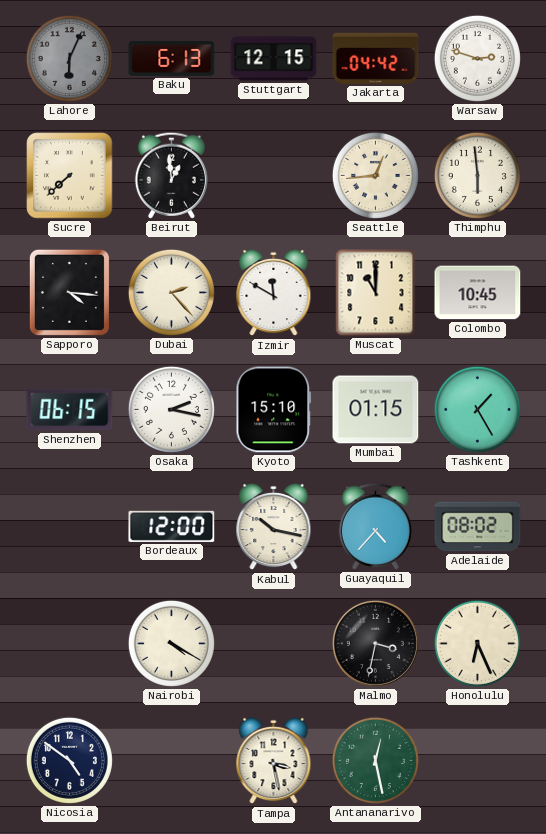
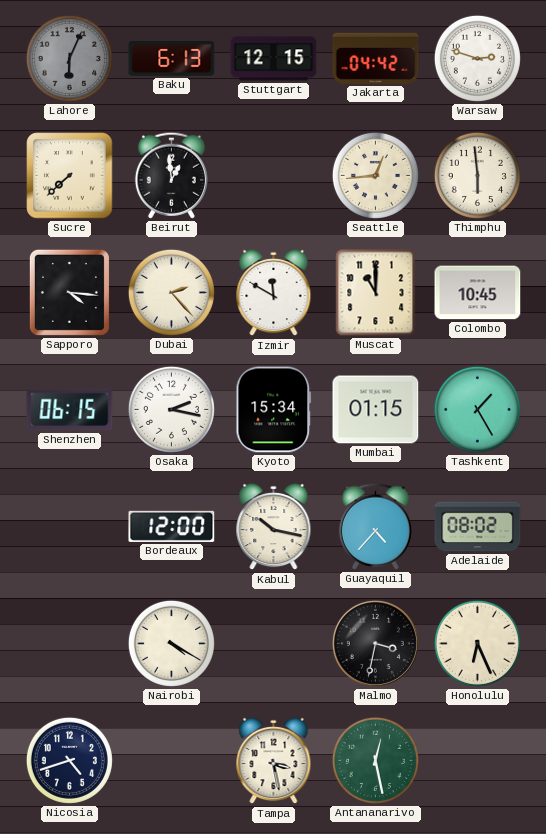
Kyoto: 15:10 -> 15:34 (274, 410)
Nicosia: 4:51 -> 4:42 (69, 760)
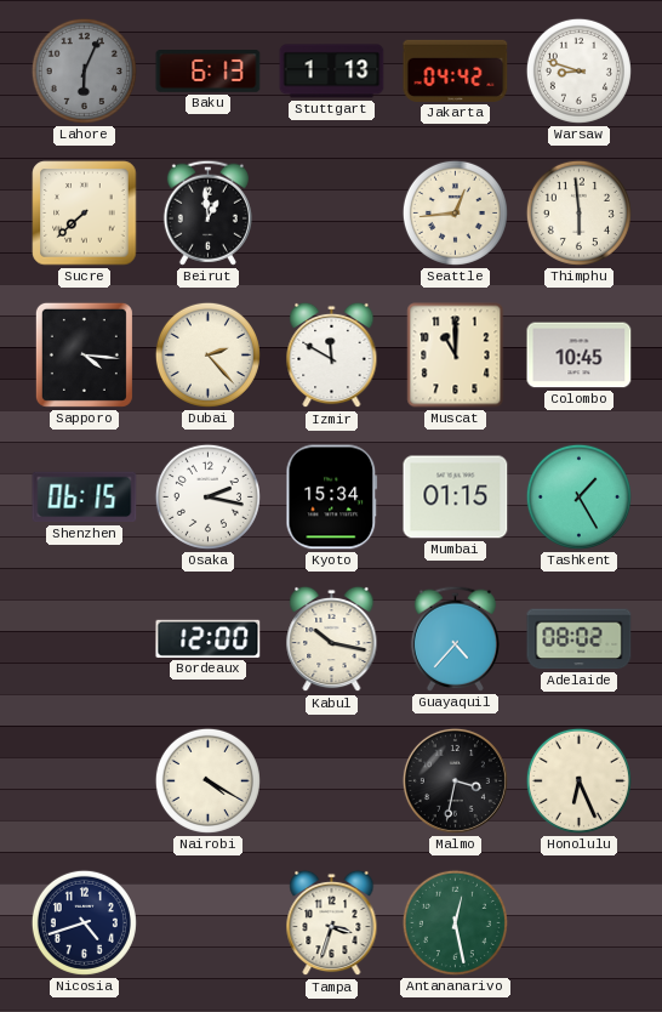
Stuttgart: 12:15 -> 1:13 (332, 72)
Warsaw: 2:48 -> 8:48 (578, 70)
Tampa: 3:28 -> 3:33 (332, 923)
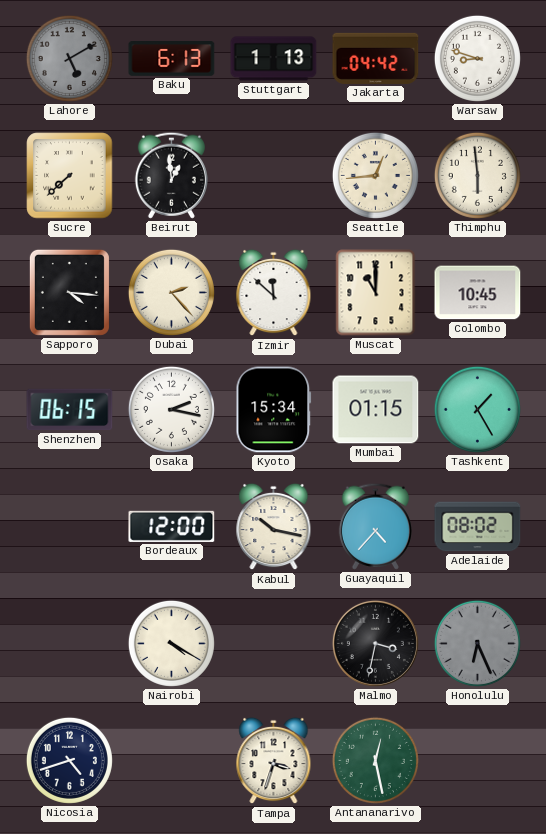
Lahore: 6:04 -> 5:10 (69, 58)
Izmir: 11:50 -> 11:52 (274, 293)
Honolulu dial: cream -> grey (477, 643)
